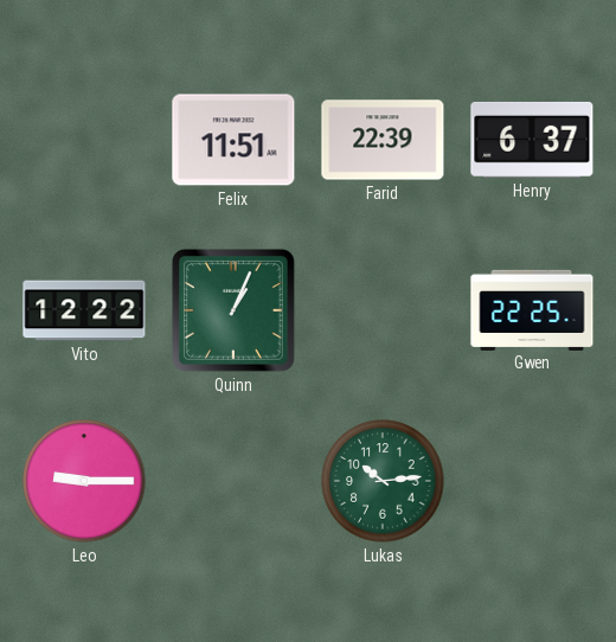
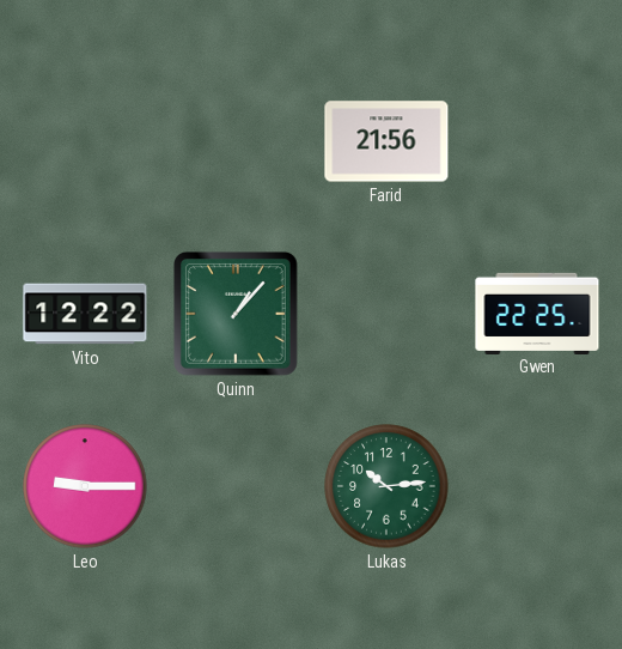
Felix: 11:51 -> none (233, 140)
Farid: 22:39 -> 21:56 (386, 141)
Henry: 6:37 -> none (532, 140)
Quinn: 1:04 -> 1:07 (237, 315)
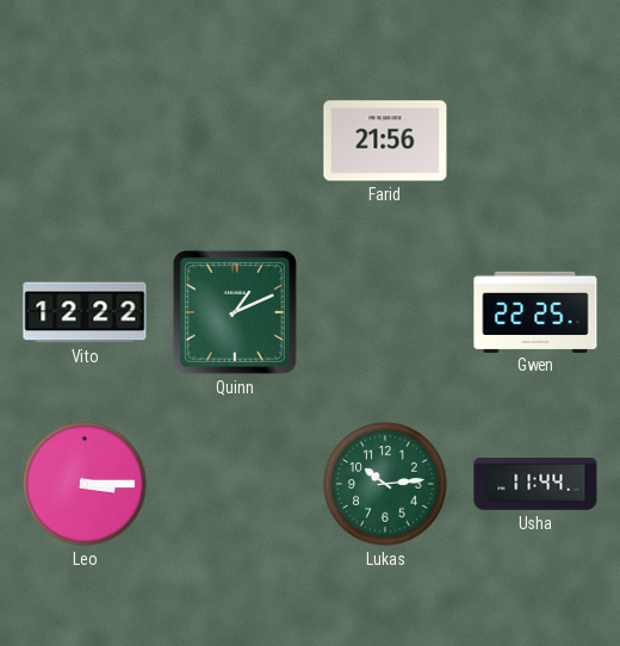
Quinn: 1:07 -> 1:11 (236, 313)
Leo: 9:15 -> 3:15 (85, 484)
Usha: none -> 11:44 (535, 485)
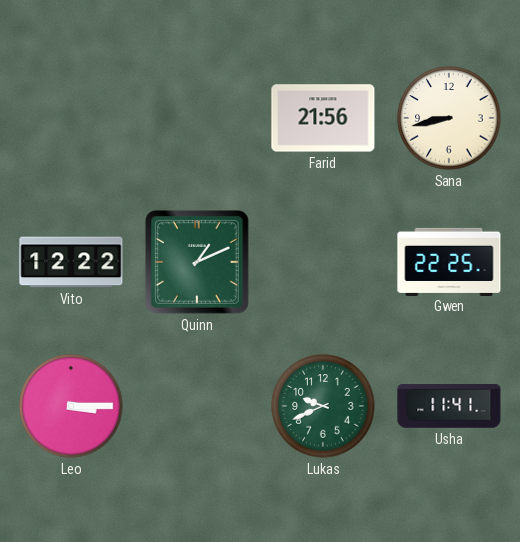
Sana: none -> 8:43 (449, 118)
Lukas: 10:14 -> 9:41 (323, 406)
Usha: 11:44 -> 11:41 (449, 407)
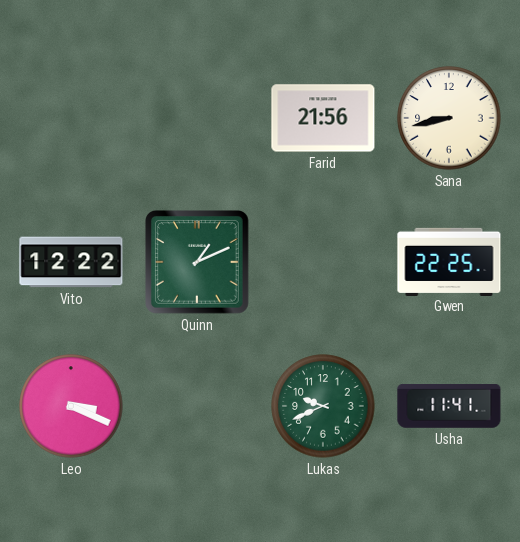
Leo: 3:15 -> 3:19 (71, 406)
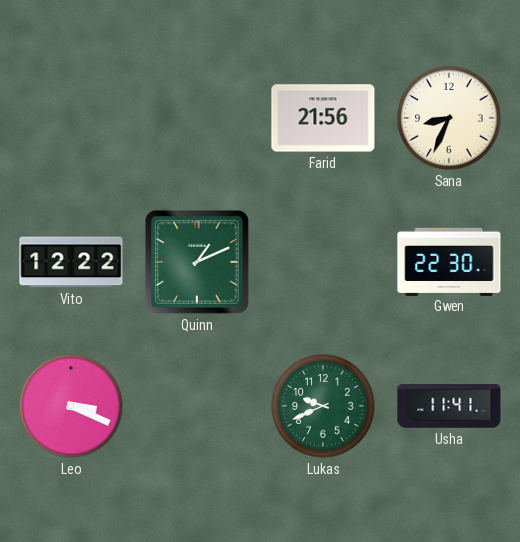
Sana: 8:43 -> 8:34 (449, 118)
Gwen: 22:25 -> 22:30 (449, 261)
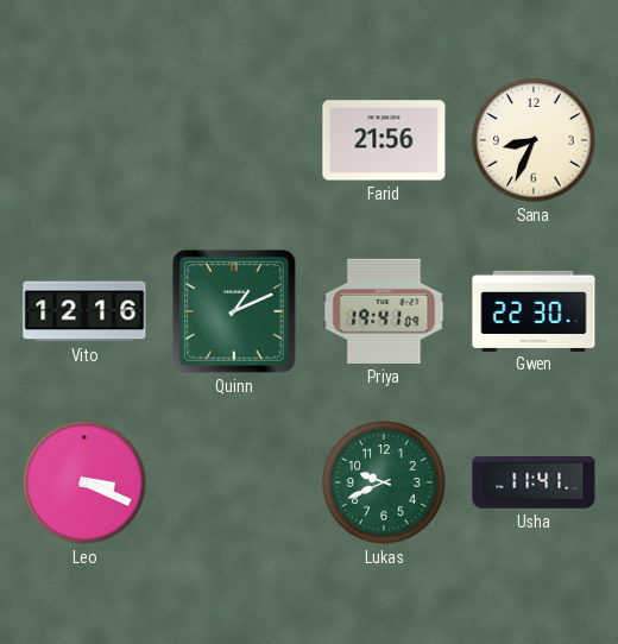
Vito: 12:22 -> 12:16 (84, 311)
Priya: none -> 19:41 (384, 311)
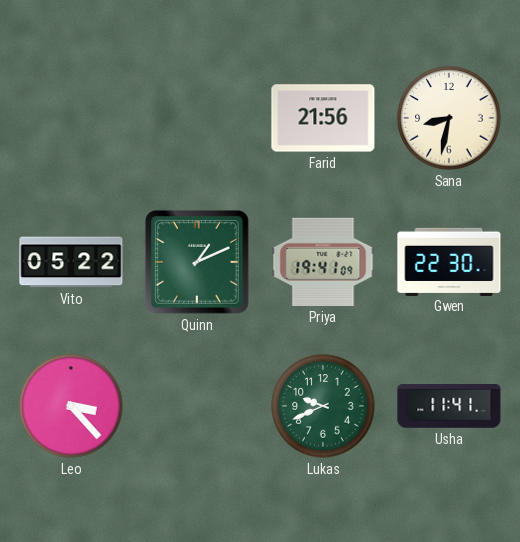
Sana: 8:34 -> 8:32 (449, 118)
Vito: 12:16 -> 05:22 (71, 262)
Leo: 3:19 -> 3:23 (71, 406)
